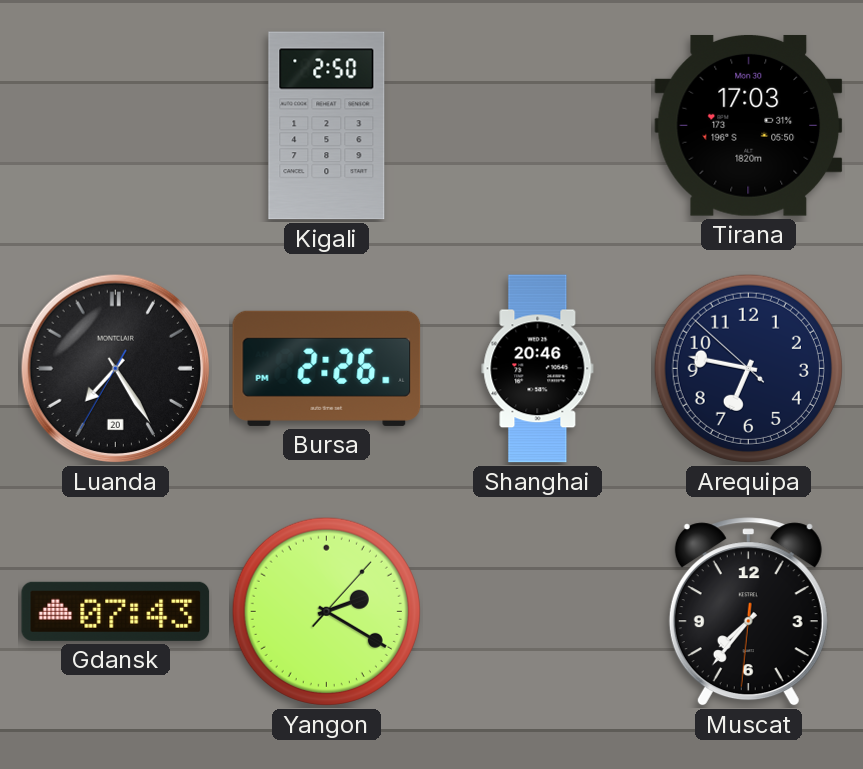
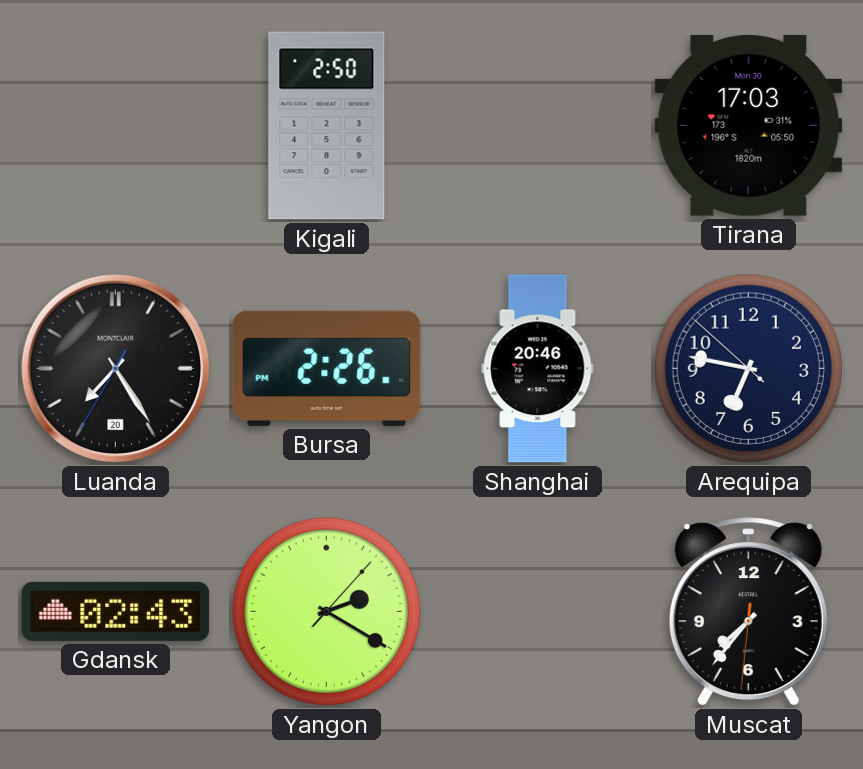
Gdansk: 07:43 -> 02:43 (116, 611)
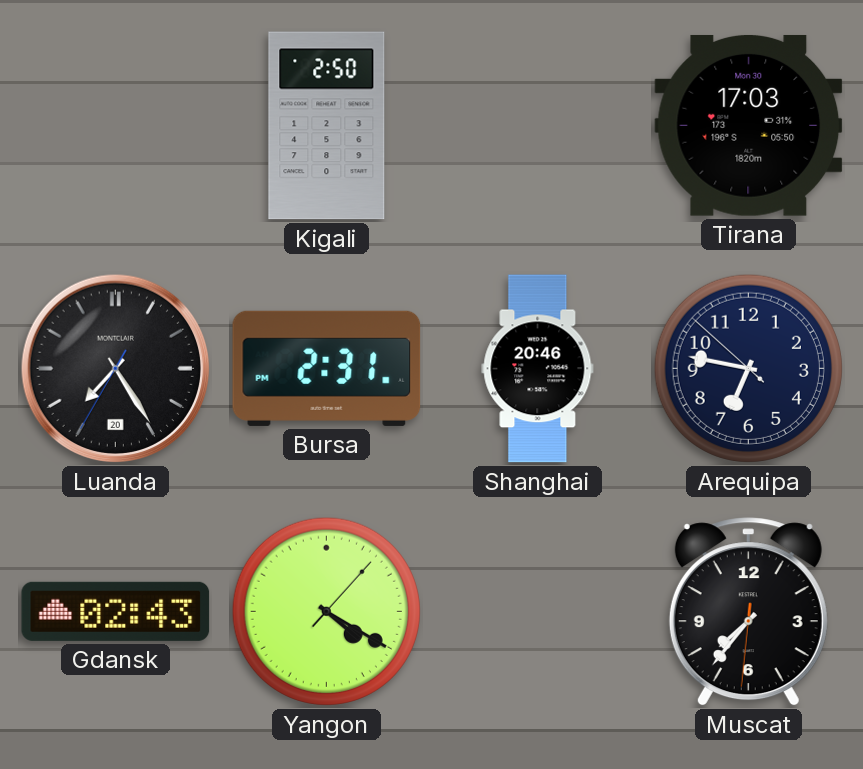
Bursa: 2:26 -> 2:31 (327, 368)
Yangon: 2:20 -> 4:20 (326, 611)
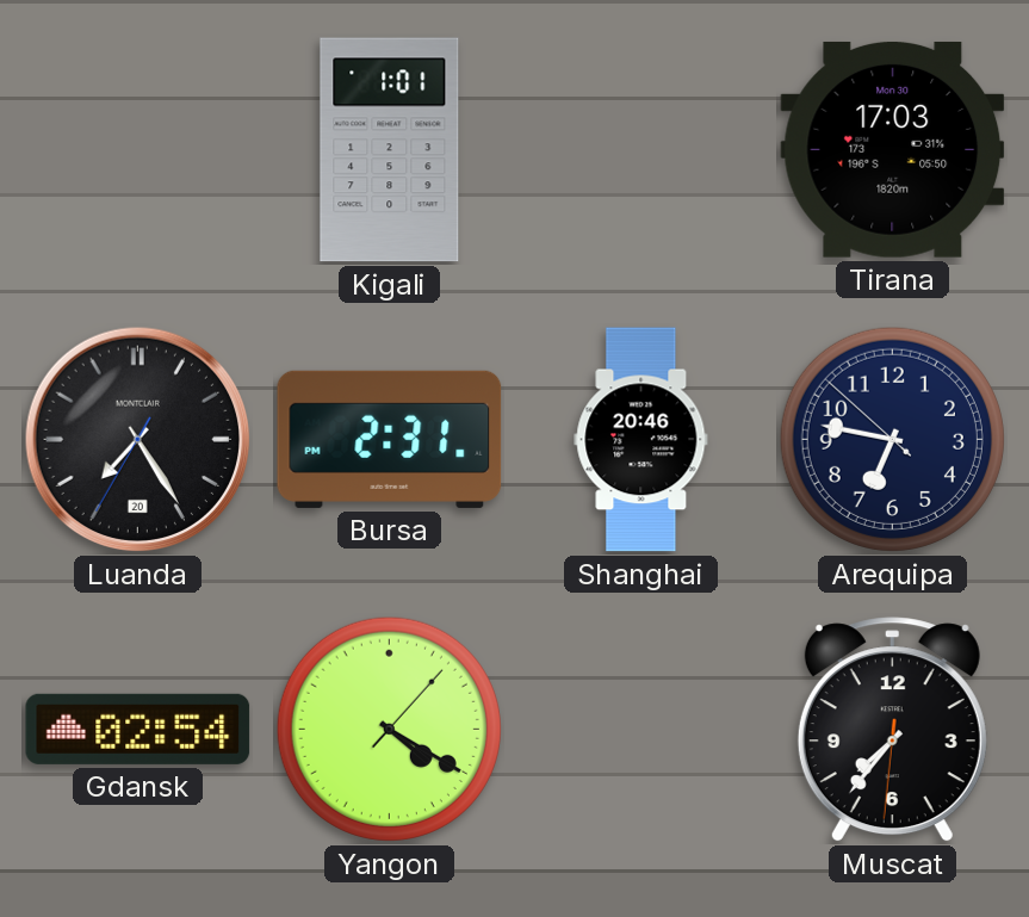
Kigali: 2:50 -> 1:01 (390, 150)
Gdansk: 02:43 -> 02:54 (138, 729)
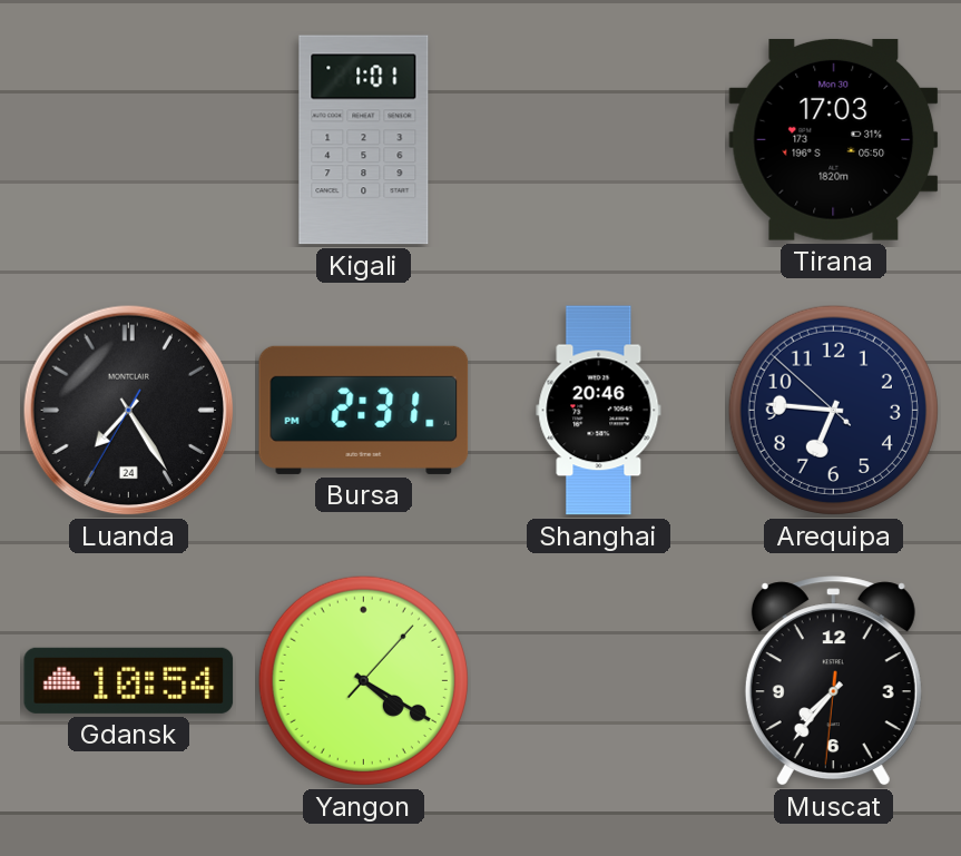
Luanda date: 20 -> 24 (129, 411)
Arequipa: 6:46 -> 6:45 (833, 410)
Gdansk: 02:54 -> 10:54 (129, 680)
